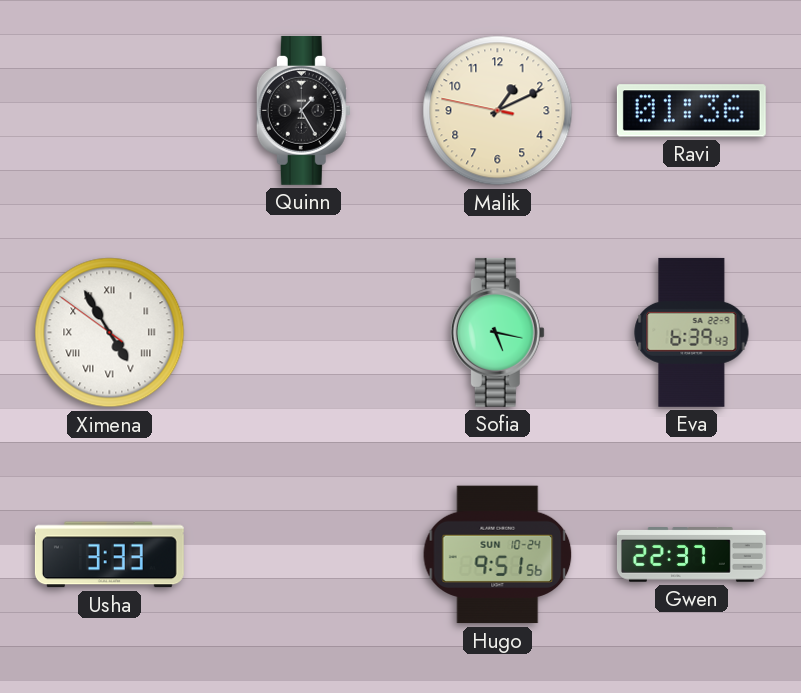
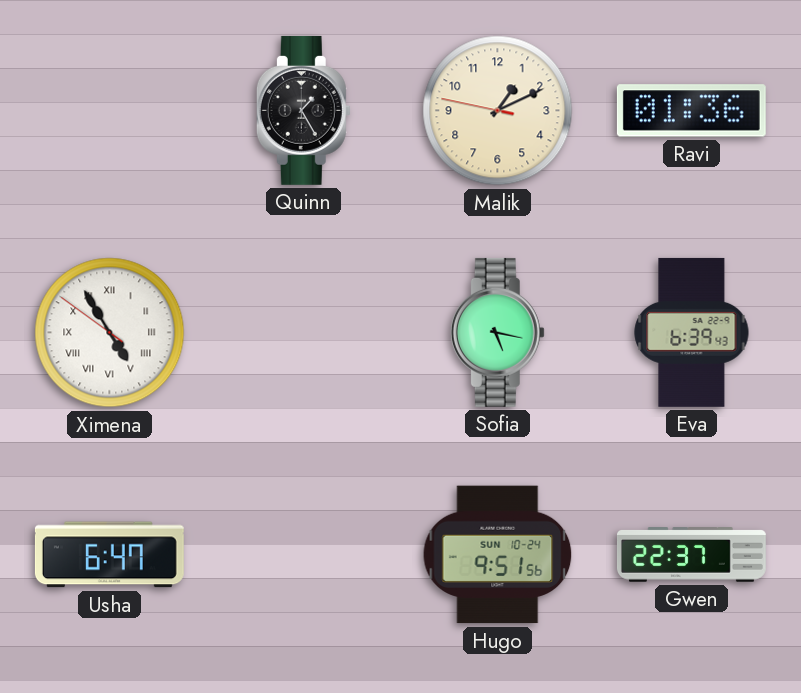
Usha: 3:33 -> 6:47 (109, 555)
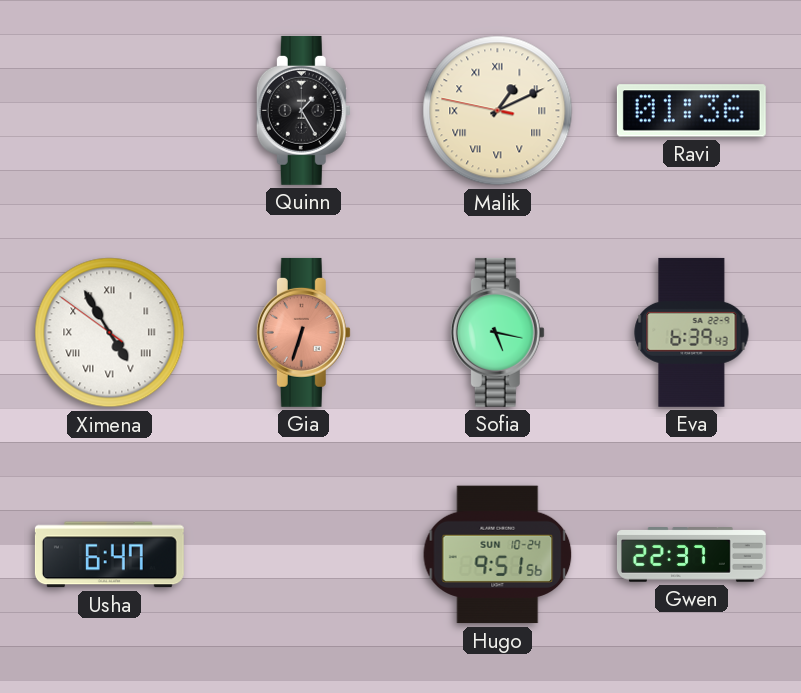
Malik numerals: Arabic -> Roman (498, 111)
Gia: none -> 6:33 (303, 332)
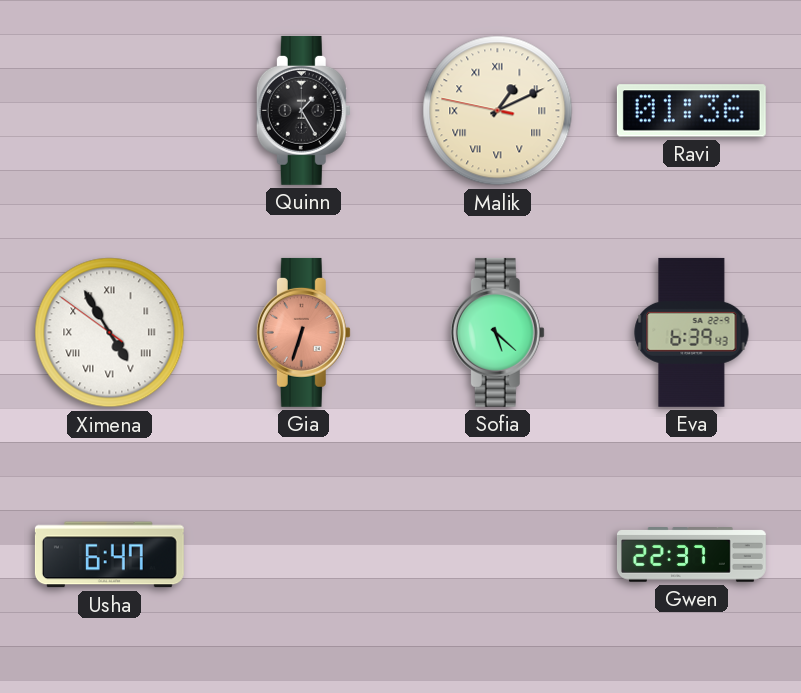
Sofia: 5:17 -> 5:22 (497, 332)
Hugo: 9:51 -> none (498, 555)
